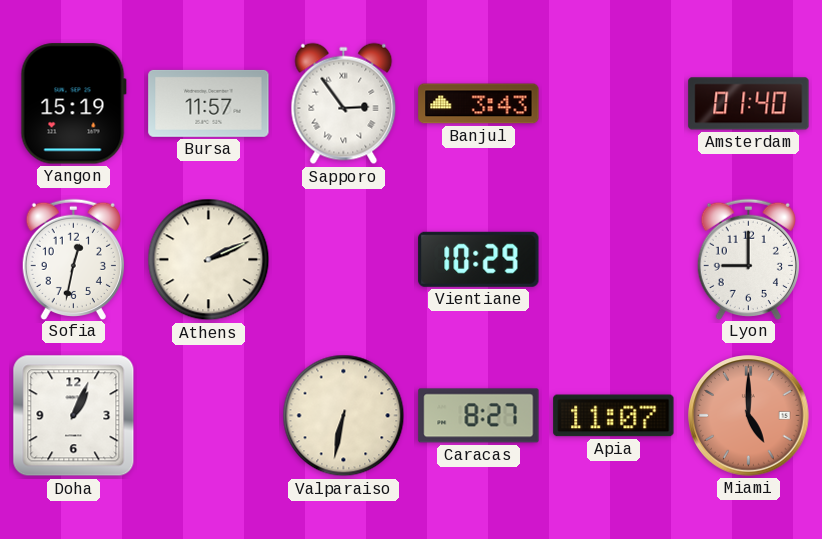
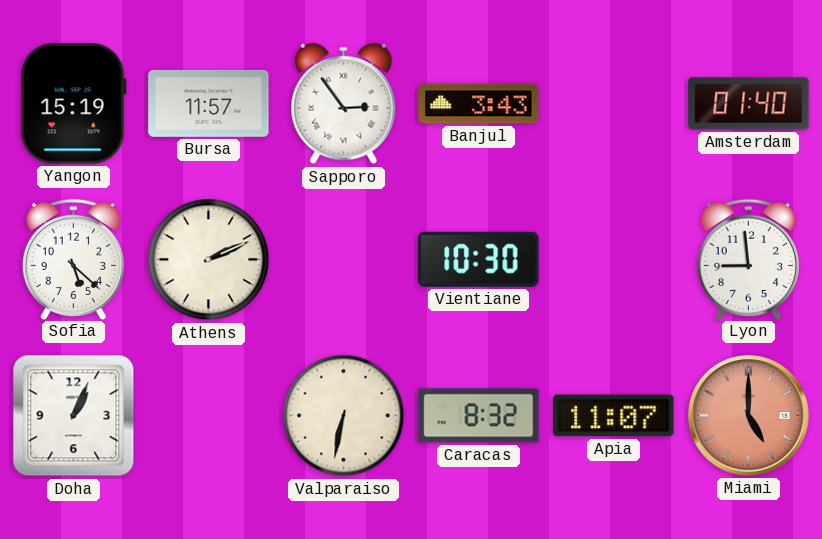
Sofia: 12:32 -> 5:22 (73, 259)
Vientiane: 10:29 -> 10:30 (479, 259)
Lyon: 9:00 -> 8:59 (748, 259)
Caracas: 8:27 -> 8:32 (479, 416)
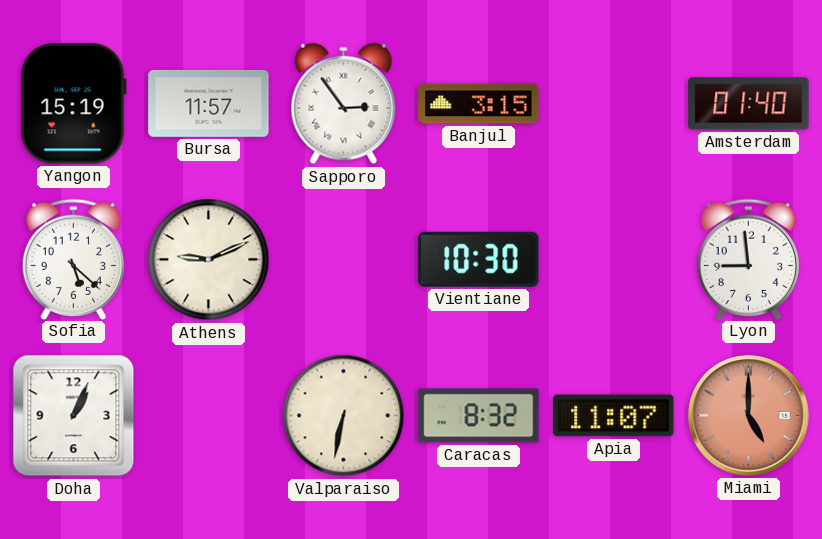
Banjul: 3:43 -> 3:15 (479, 104)
Athens: 2:11 -> 9:11 (209, 260)
